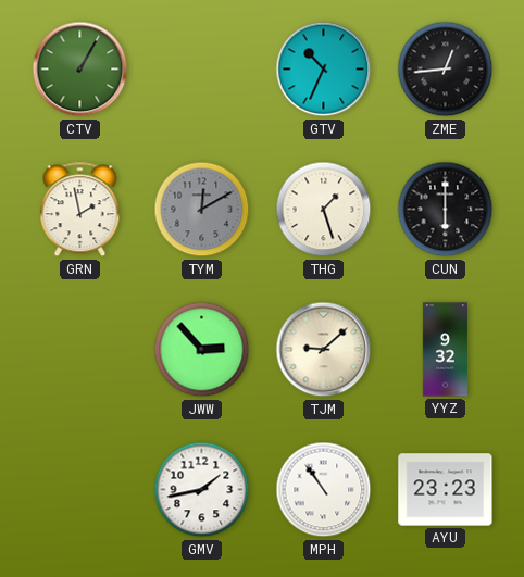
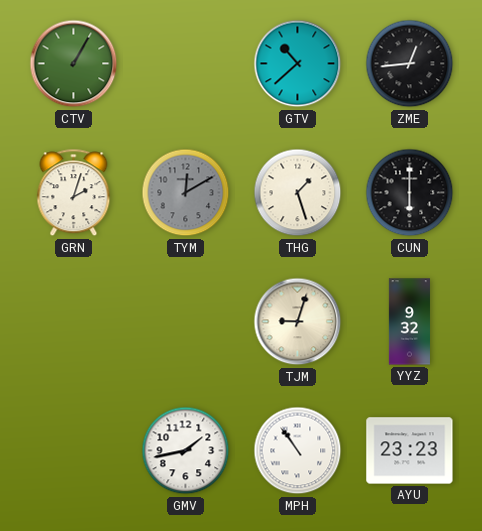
GTV: 10:34 -> 10:38 (298, 64)
GRN: 1:58 -> 2:03 (74, 193)
JWW: 2:53 -> none (202, 350)
TJM: 9:08 -> 9:03 (298, 322)
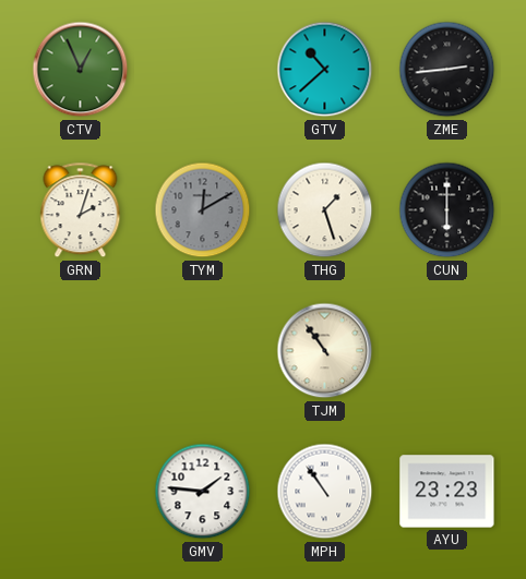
CTV: 1:05 -> 12:56 (81, 70)
ZME: 12:44 -> 2:44 (447, 70)
TJM: 9:03 -> 10:54 (325, 351)
YYZ: 9:32 -> none (409, 322)
GMV: 1:43 -> 1:46 (203, 492)
